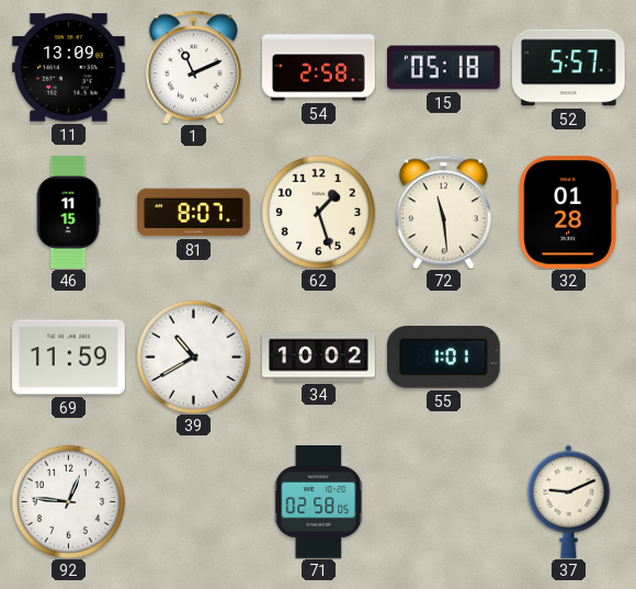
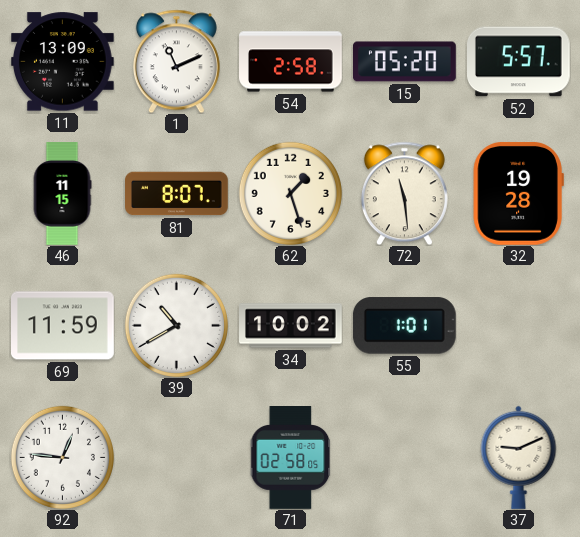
15: 05:18 -> 05:20 (405, 62)
32: 01:28 -> 19:28 (518, 193)
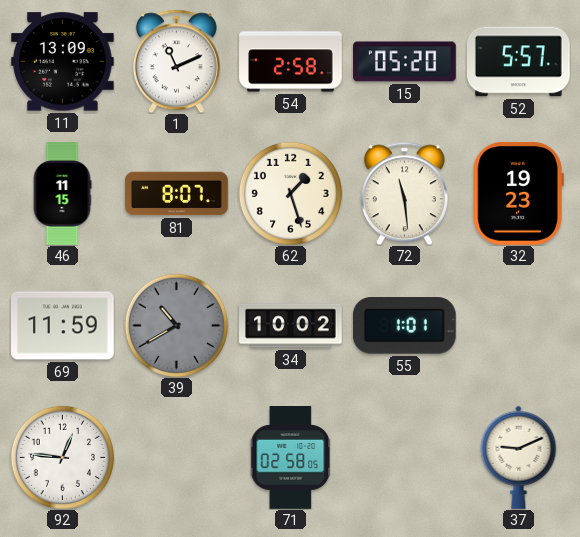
32: 19:28 -> 19:23 (518, 193)
39 dial: white -> grey (176, 325)
